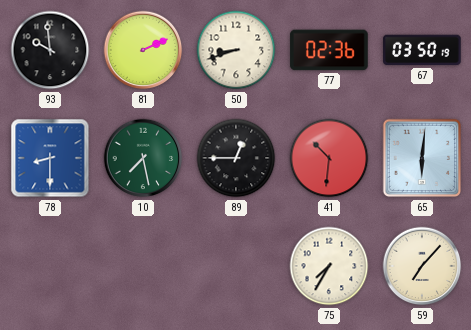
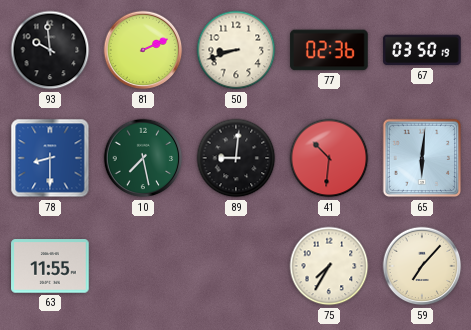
89: 12:45 -> 9:01 (236, 158)
63: none -> 11:55 (50, 266)
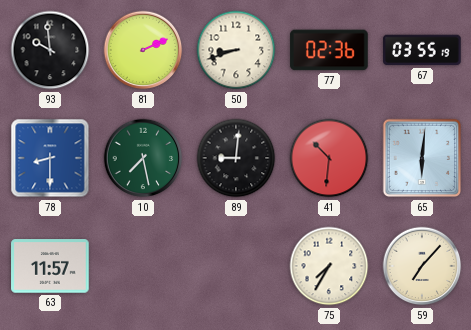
67: 03:50 -> 03:55 (422, 50)
63: 11:55 -> 11:57 (50, 266)
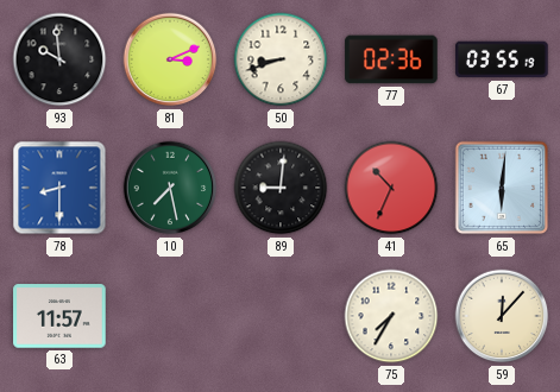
81: 2:11 -> 3:11 (170, 59)
41: 10:31 -> 10:34 (391, 188)
59: 7:07 -> 12:07 (502, 316)
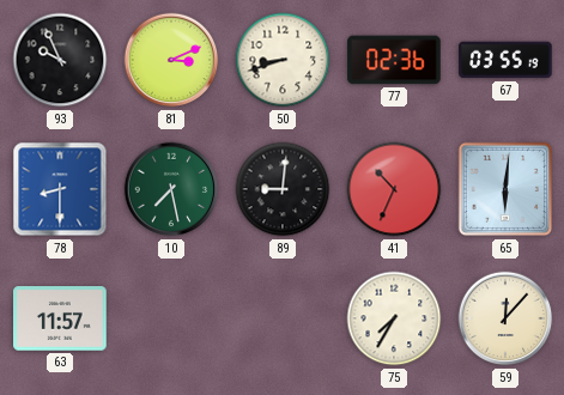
93: 9:59 -> 9:56 (60, 60)
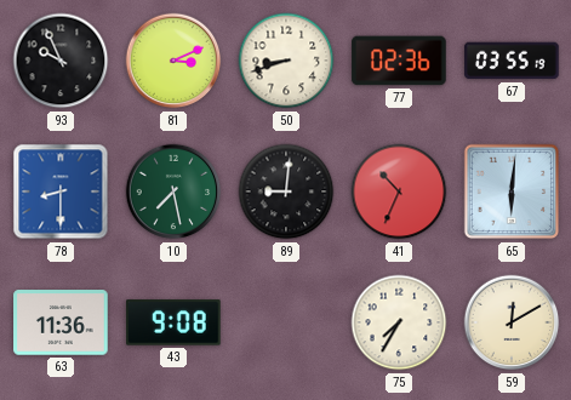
63: 11:57 -> 11:36 (61, 322)
43: none -> 9:08 (173, 322)
59: 12:07 -> 12:10 (512, 322)
